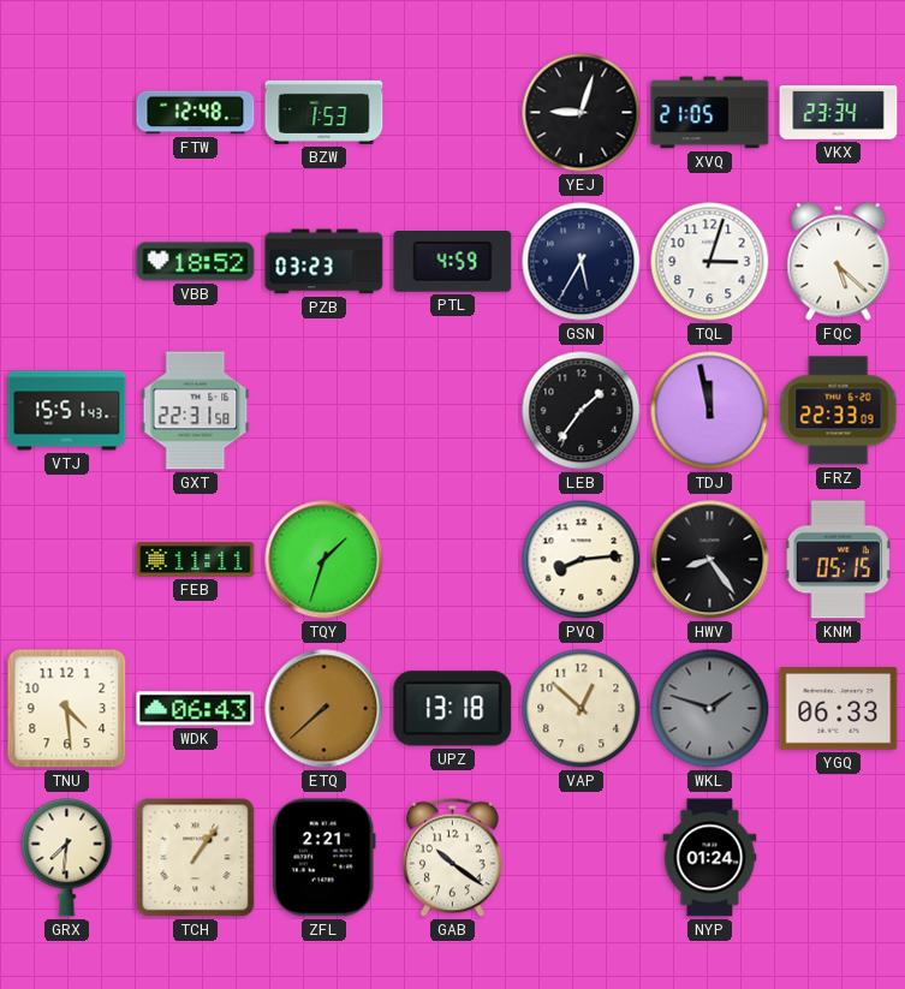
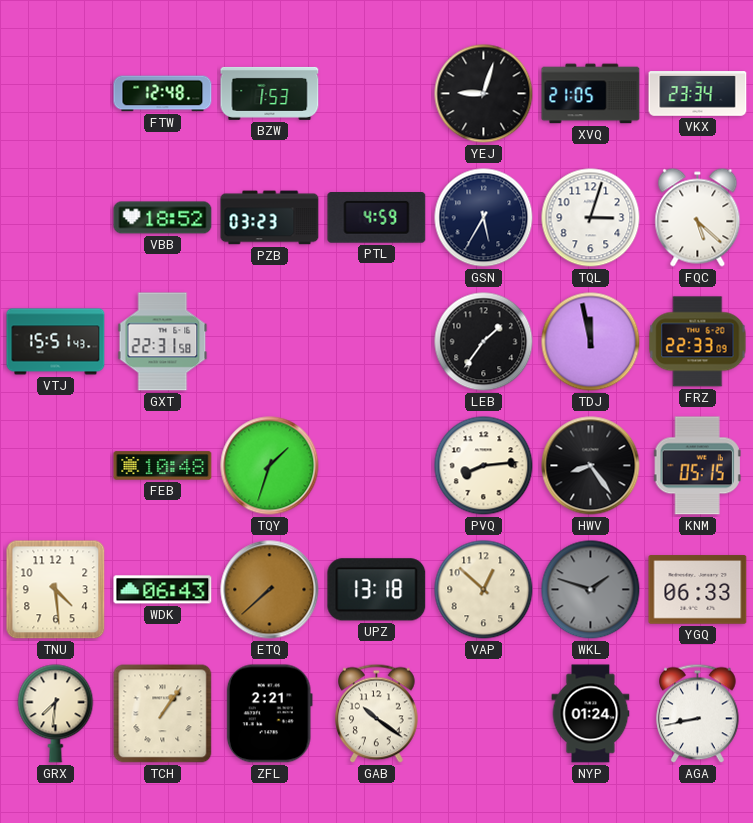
FEB: 11:11 -> 10:48 (163, 466)
AGA: none -> 8:43 (698, 714)
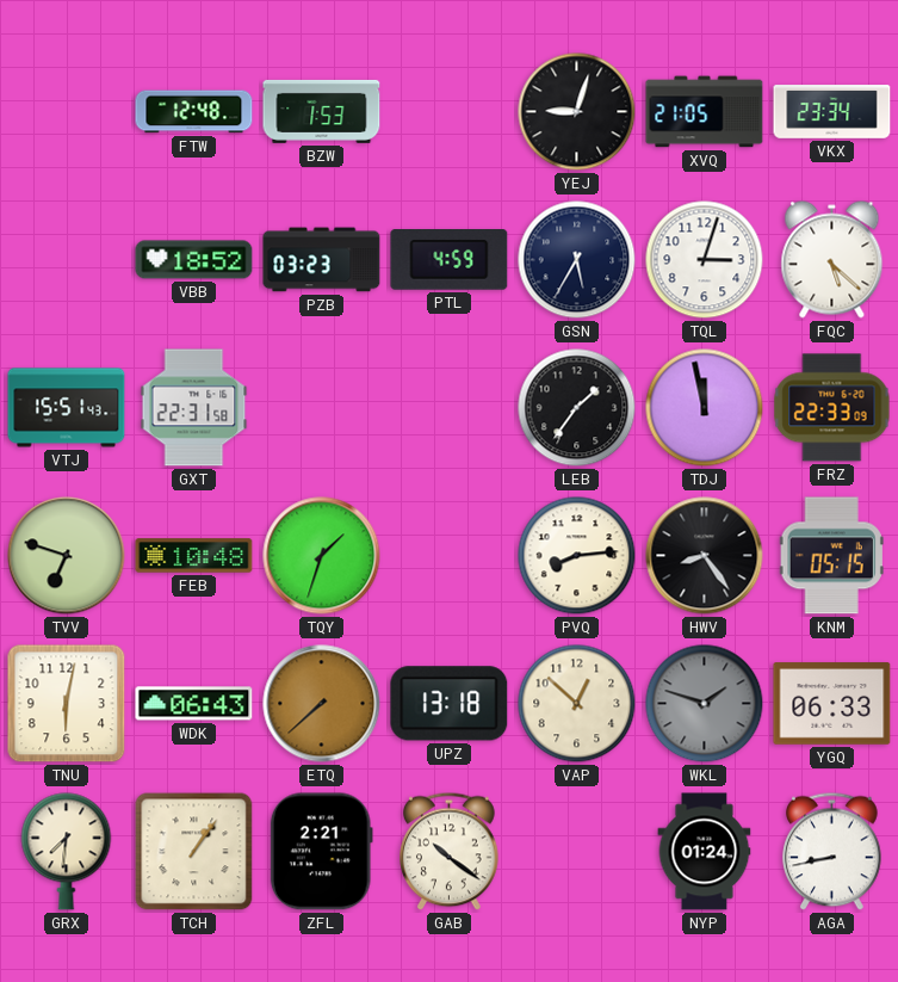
TVV: none -> 6:48 (67, 556)
TNU: 4:29 -> 6:02 (67, 704)
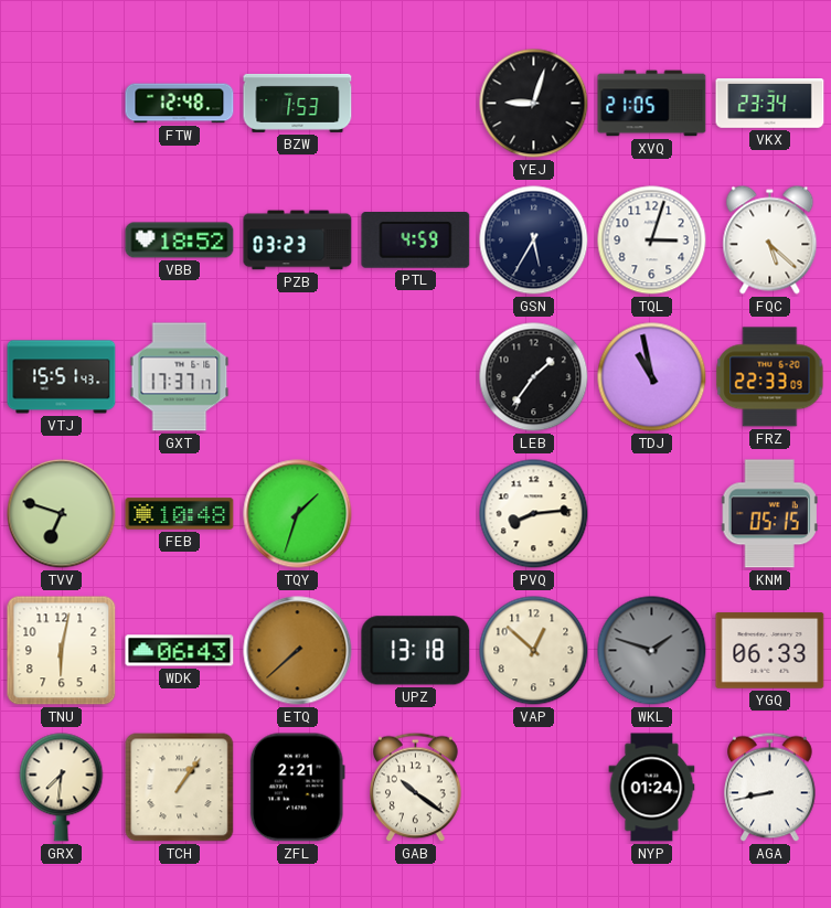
GXT: 22:31 -> 17:37 (180, 377)
TDJ: 11:58 -> 10:58 (652, 377)
HWV: 8:24 -> none (705, 556)
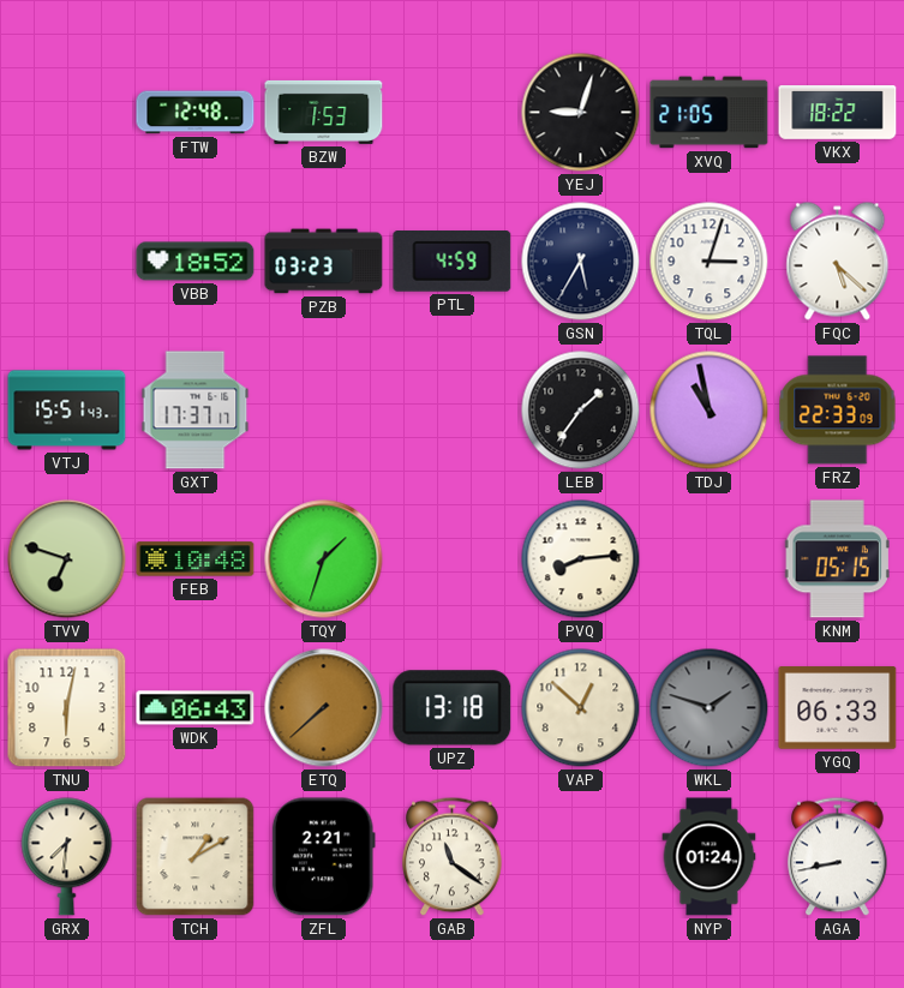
VKX: 23:34 -> 18:22 (838, 113)
TCH: 1:06 -> 1:10 (196, 857)
GAB: 10:21 -> 11:21 (453, 857)
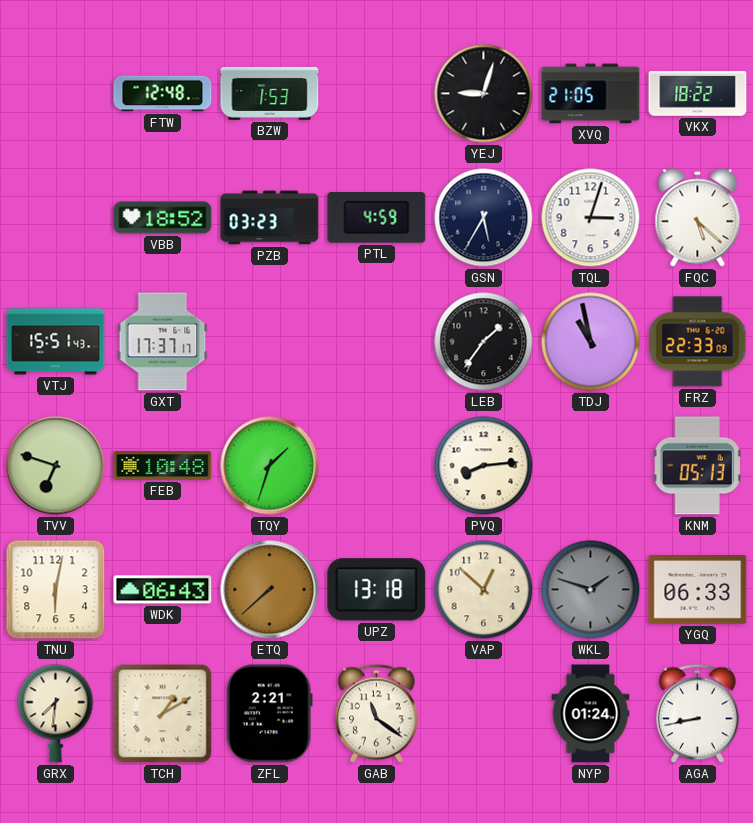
KNM: 05:15 -> 05:13 (697, 466)
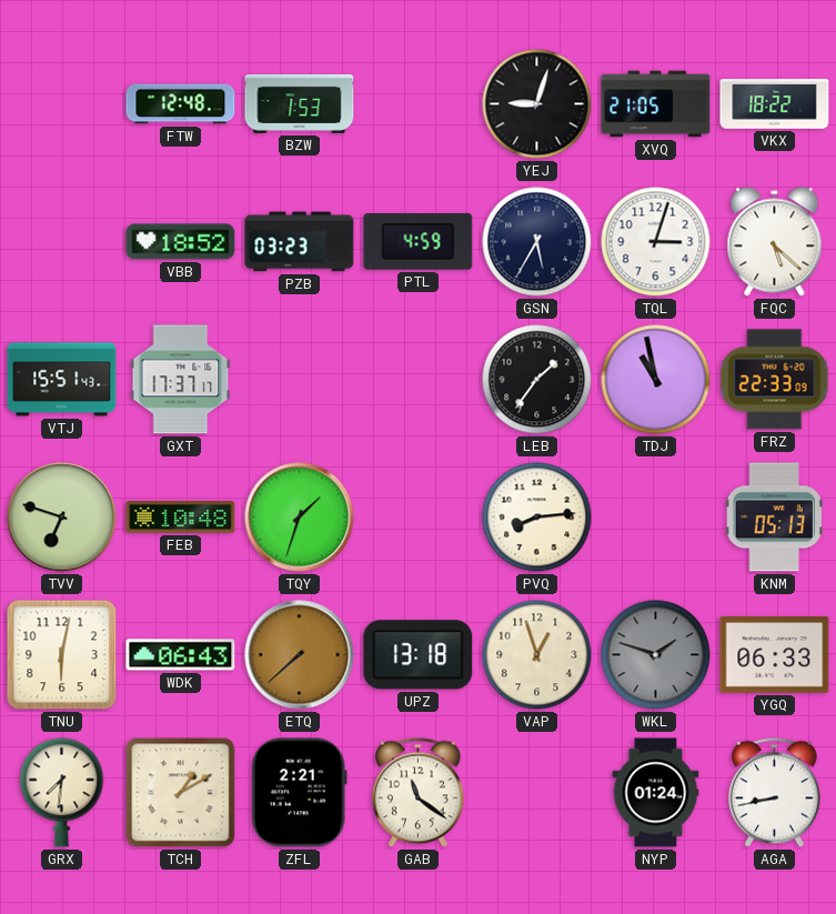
VAP: 12:52 -> 12:57 (537, 655)
